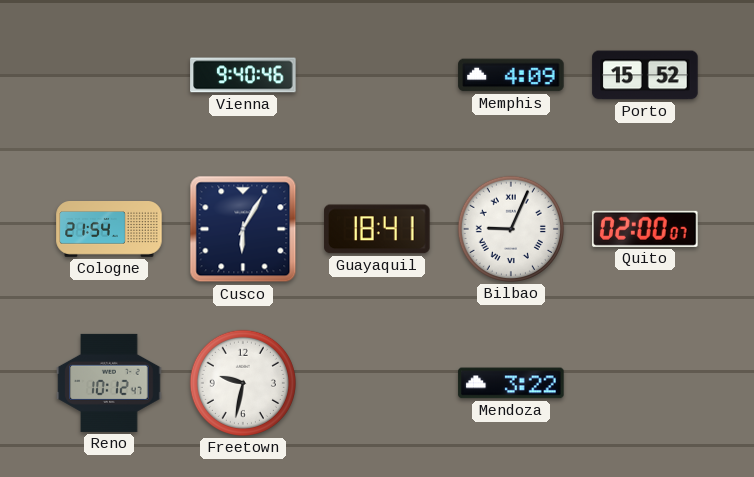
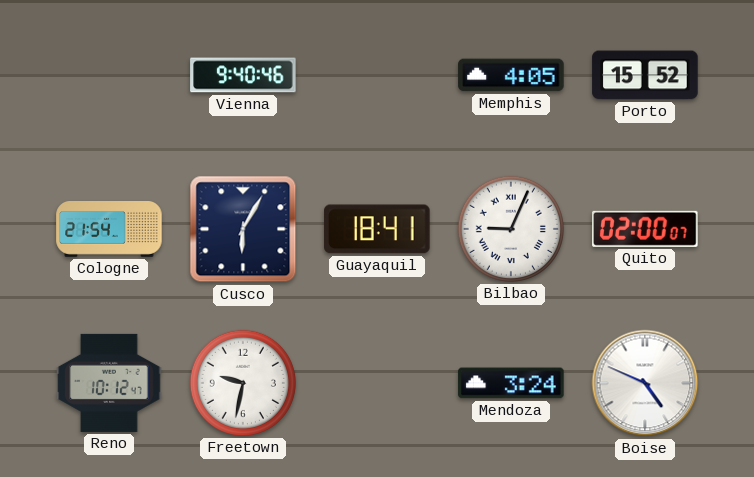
Memphis: 4:09 -> 4:05 (511, 75)
Mendoza: 3:22 -> 3:24 (511, 383)
Boise: none -> 4:49 (645, 383)
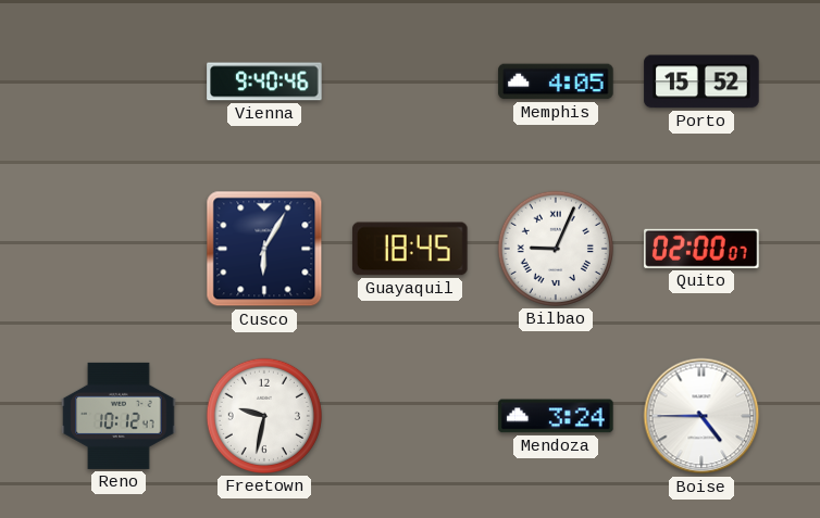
Cologne: 21:54 -> none (109, 230)
Guayaquil: 18:41 -> 18:45 (410, 249)
Boise: 4:49 -> 4:45 (701, 416)
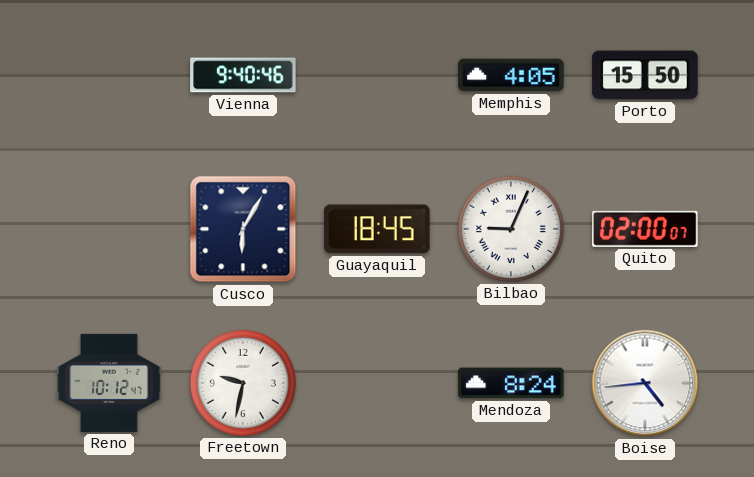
Porto: 15:52 -> 15:50 (645, 75)
Mendoza: 3:24 -> 8:24 (511, 383)
Boise: 4:45 -> 4:44 (645, 383)
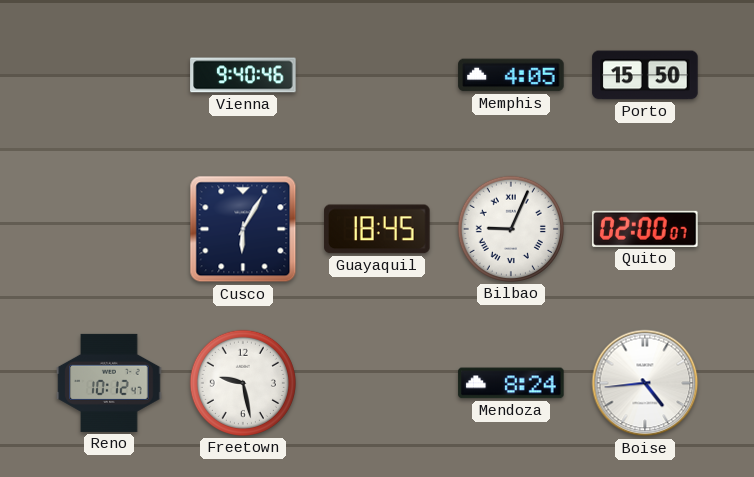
Freetown: 9:32 -> 9:28 (243, 383)
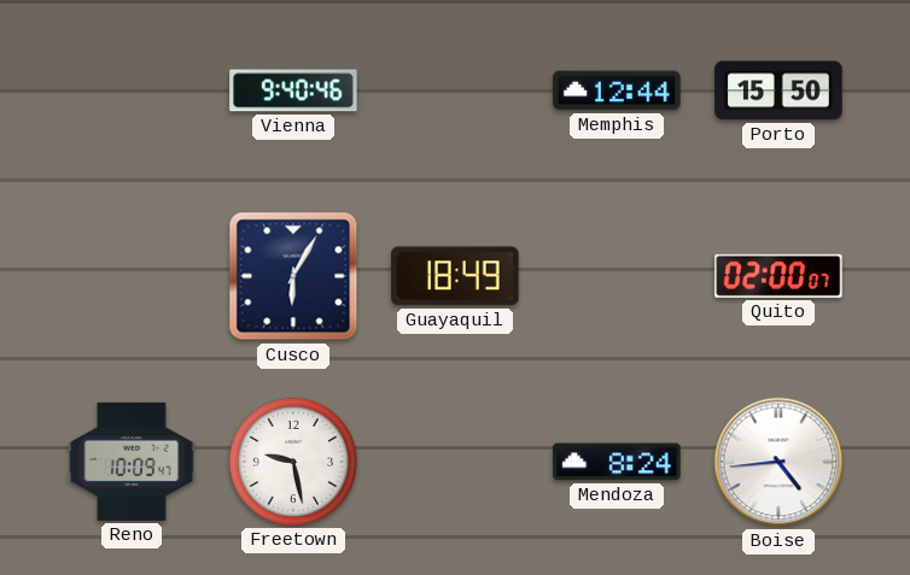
Memphis: 4:05 -> 12:44 (617, 90)
Guayaquil: 18:45 -> 18:49 (455, 276)
Bilbao: 9:04 -> none (511, 229)
Reno: 10:12 -> 10:09 (132, 462)
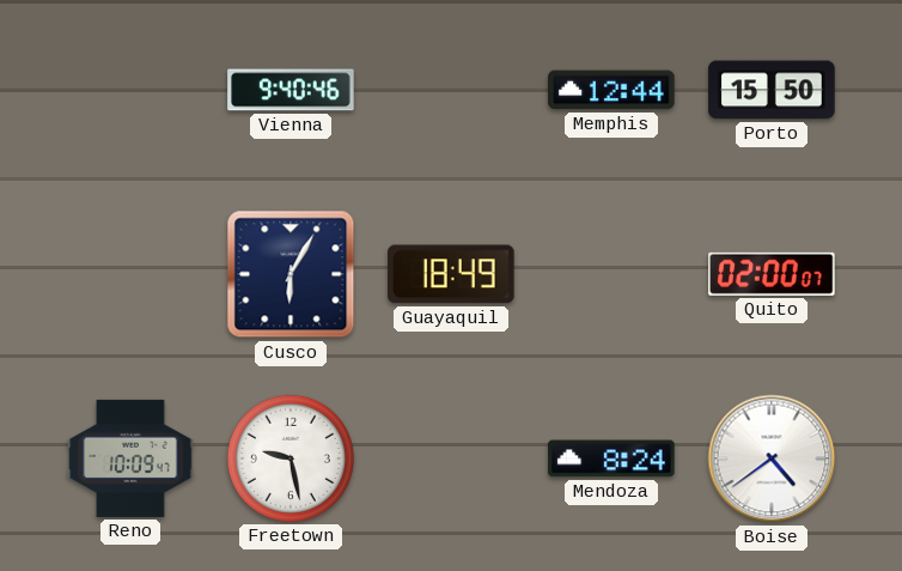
Boise: 4:44 -> 4:39 (772, 458)
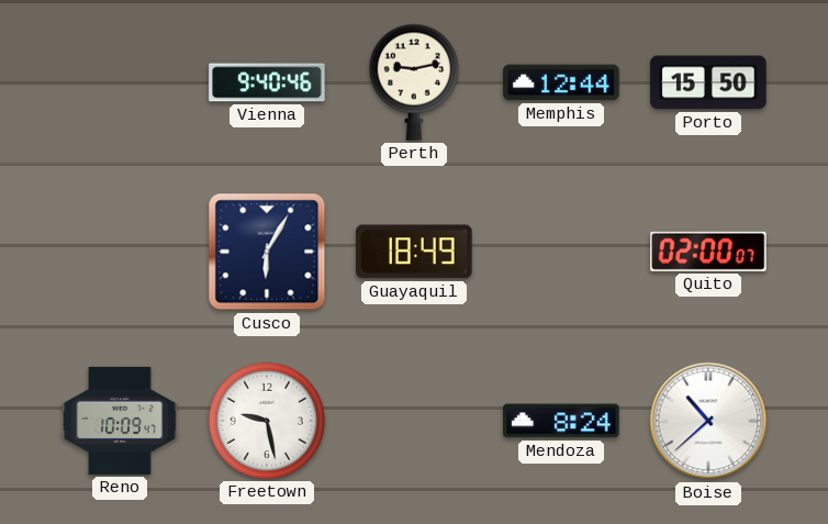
Perth: none -> 9:13 (414, 82)
Boise: 4:39 -> 10:38 (708, 421)
